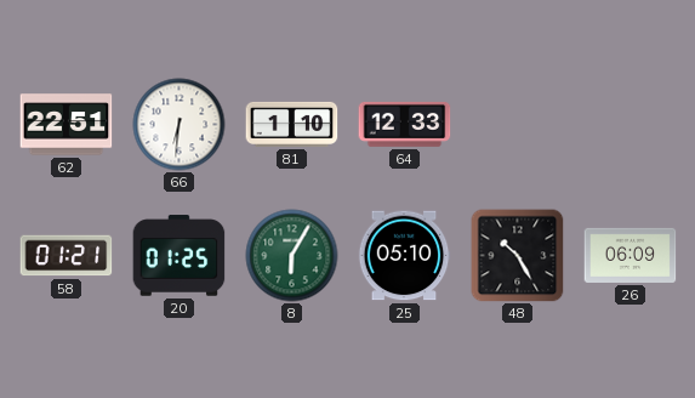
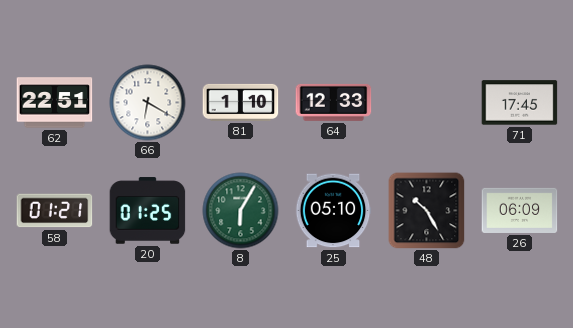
66: 6:31 -> 6:20 (148, 103)
71: none -> 17:45 (520, 103)
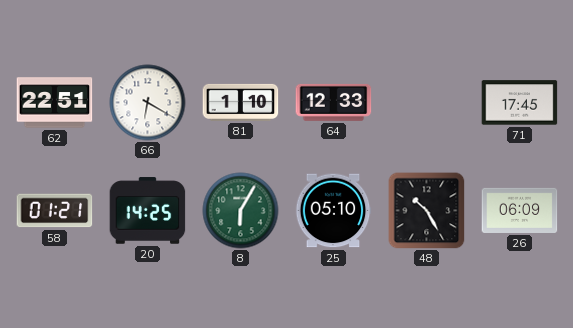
20: 01:25 -> 14:25 (148, 211)
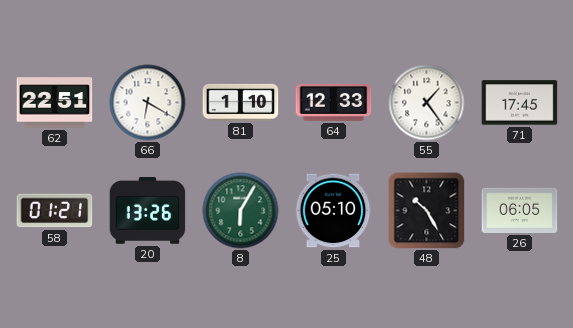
55: none -> 1:24 (427, 103)
20: 14:25 -> 13:26 (148, 211)
26: 06:09 -> 06:05 (520, 210)
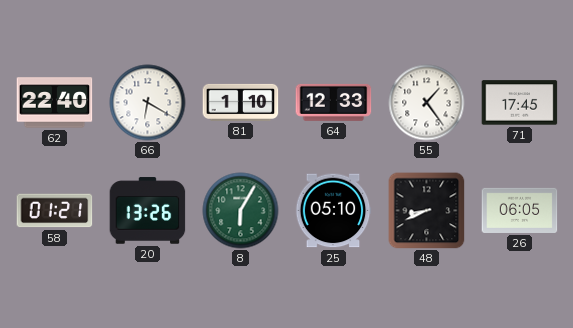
62: 22:51 -> 22:40 (55, 103)
48: 10:25 -> 8:41 (427, 211)
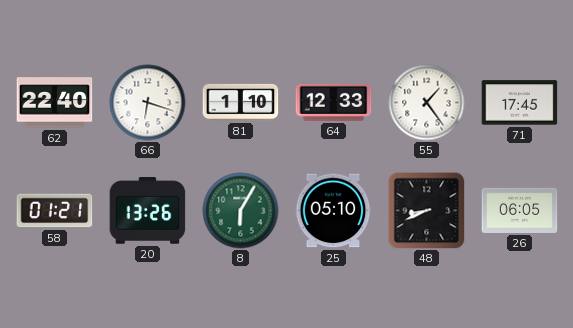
66: 6:20 -> 6:18 (148, 103)
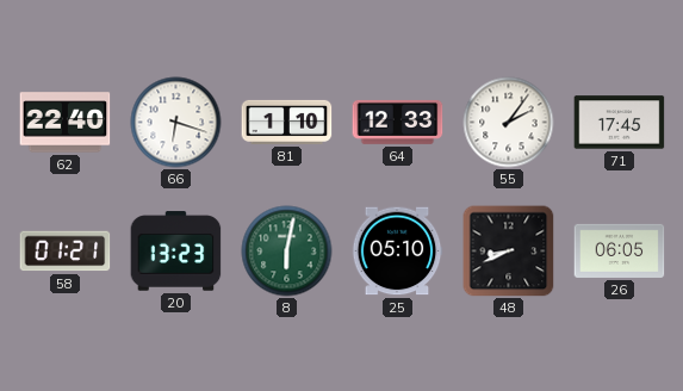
55: 1:24 -> 2:06 (509, 123)
20: 13:26 -> 13:23 (176, 252)
8: 6:05 -> 6:02 (287, 252)
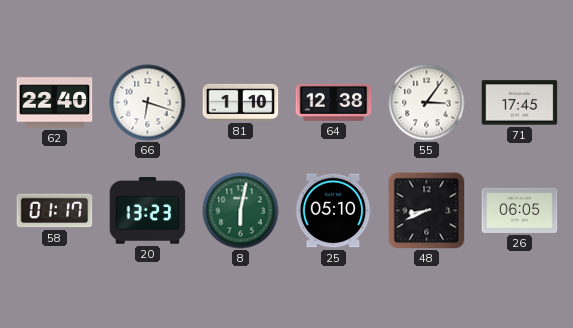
64: 12:33 -> 12:38 (334, 102)
55: 2:06 -> 3:06 (427, 103)
58: 01:21 -> 01:17 (55, 211)
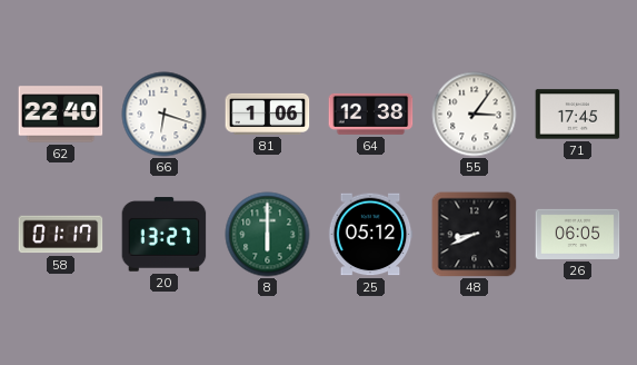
81: 1:10 -> 1:06 (268, 114)
20: 13:23 -> 13:27 (165, 235)
8: 6:02 -> 6:00 (268, 235)
25: 05:10 -> 05:12 (370, 235)
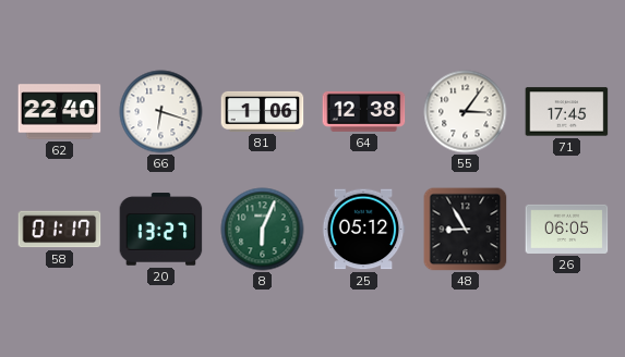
8: 6:00 -> 6:04 (263, 230)
48: 8:41 -> 8:55 (466, 230)
